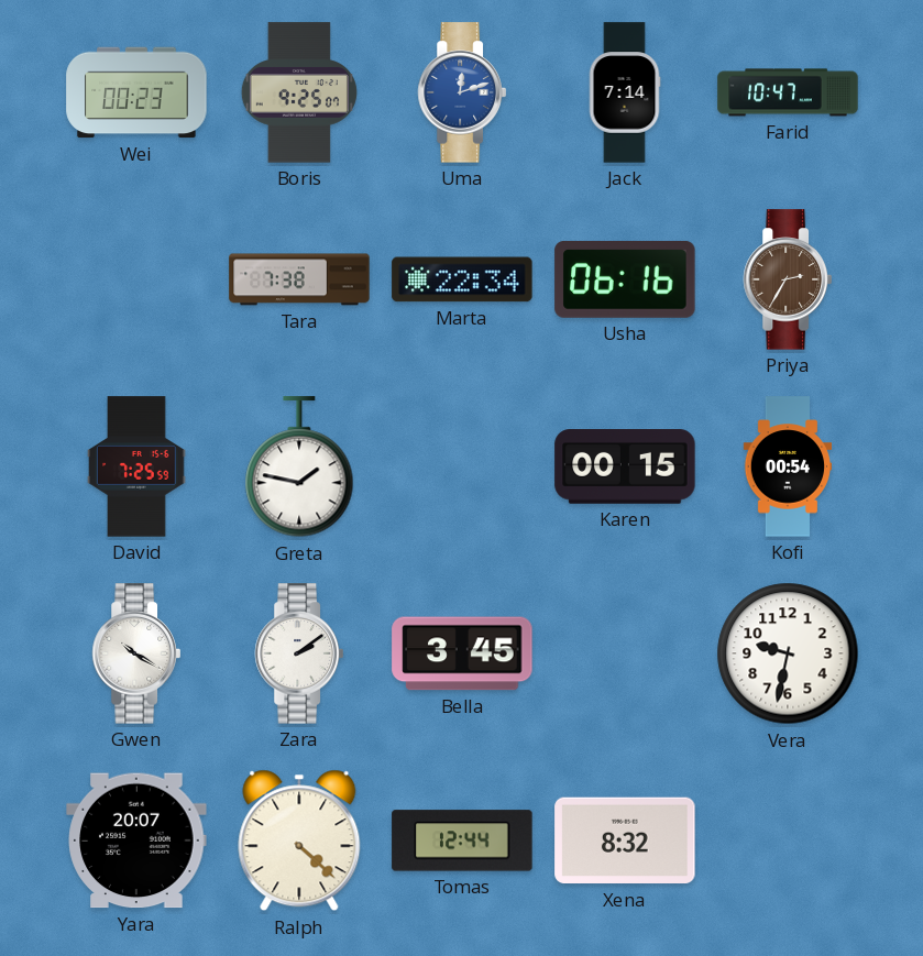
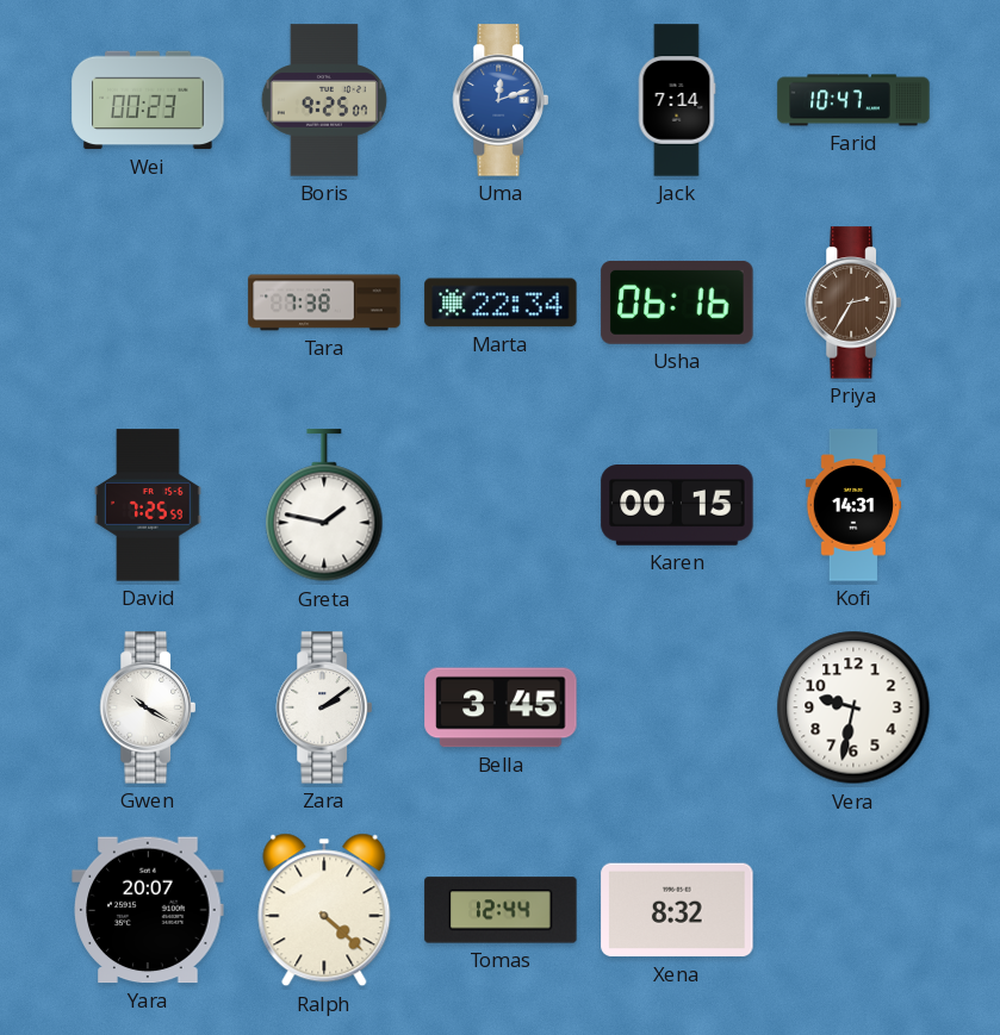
Kofi: 00:54 -> 14:31 (853, 505)
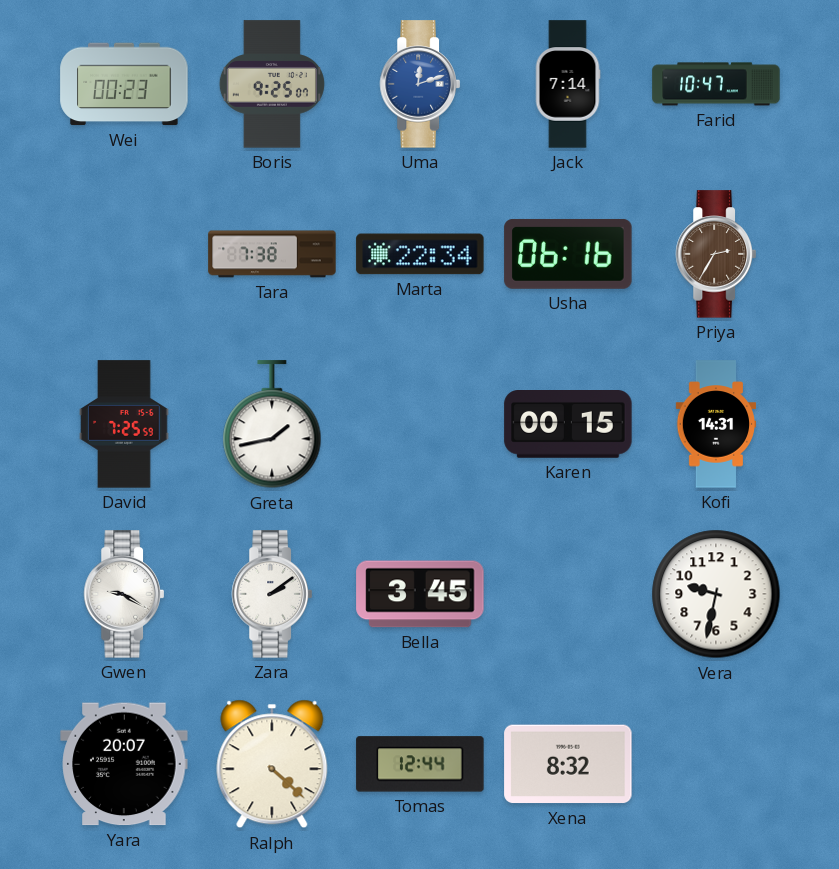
Greta: 1:47 -> 1:43 (272, 425)
Gwen: 10:20 -> 9:20 (124, 594)
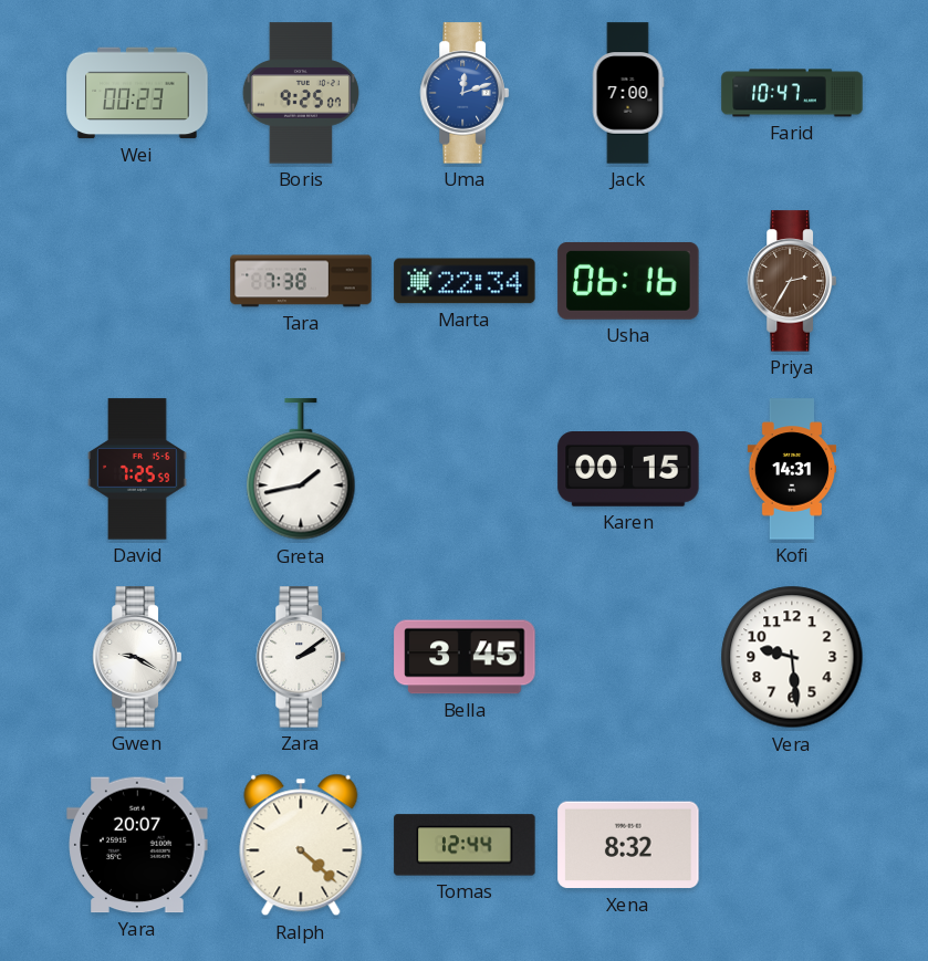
Jack: 7:14 -> 7:00 (628, 93)
Vera: 9:32 -> 9:29 (792, 657)
